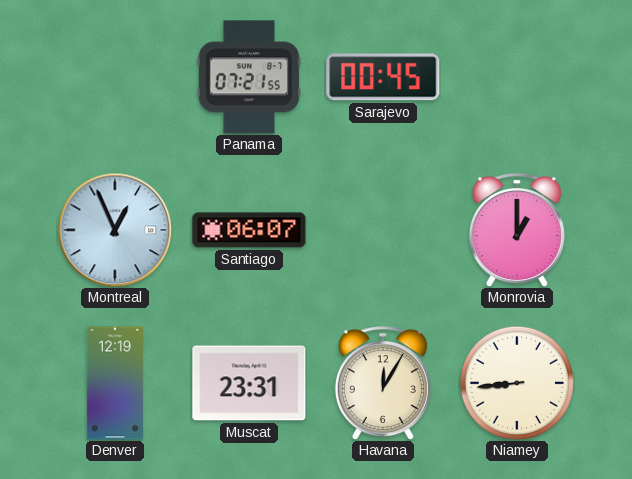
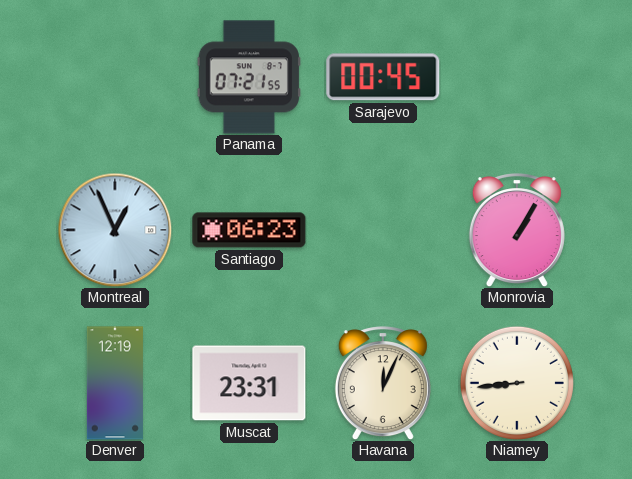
Santiago: 06:07 -> 06:23 (249, 230)
Monrovia: 1:00 -> 1:05 (517, 230)
Havana: 12:05 -> 12:04 (383, 383)
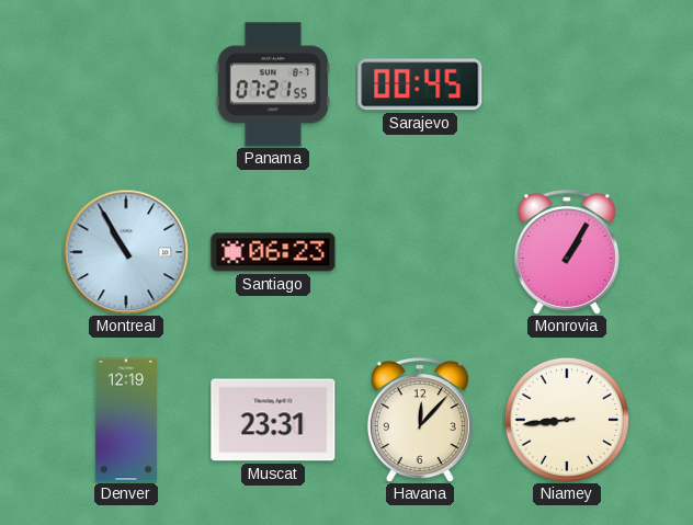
Montreal: 12:56 -> 10:55 (126, 252)
Havana: 12:04 -> 12:07 (420, 420)
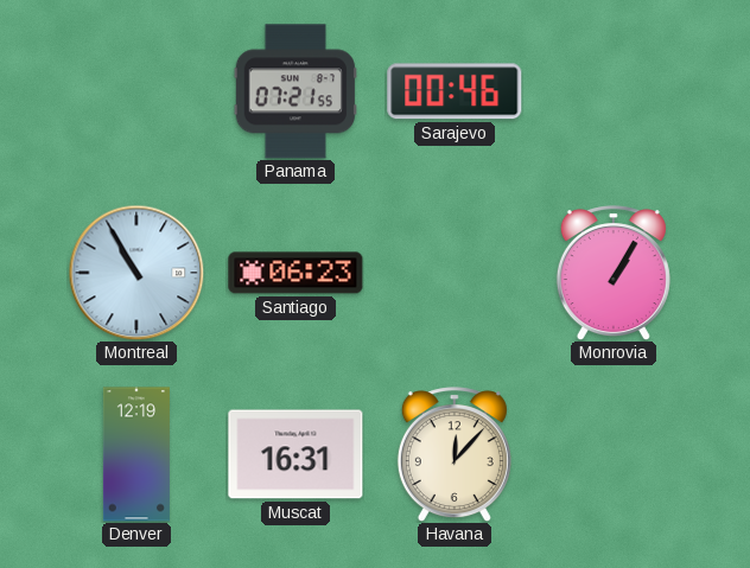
Sarajevo: 00:45 -> 00:46 (455, 91)
Muscat: 23:31 -> 16:31 (295, 454)
Niamey: 8:44 -> none (567, 420)
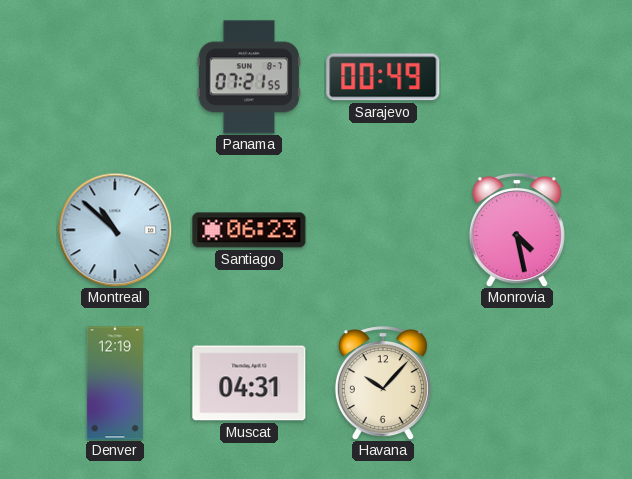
Sarajevo: 00:46 -> 00:49 (383, 77)
Montreal: 10:55 -> 10:52 (115, 230)
Monrovia: 1:05 -> 4:28 (517, 230)
Muscat: 16:31 -> 04:31 (249, 383)
Havana: 12:07 -> 10:07 (383, 383)
